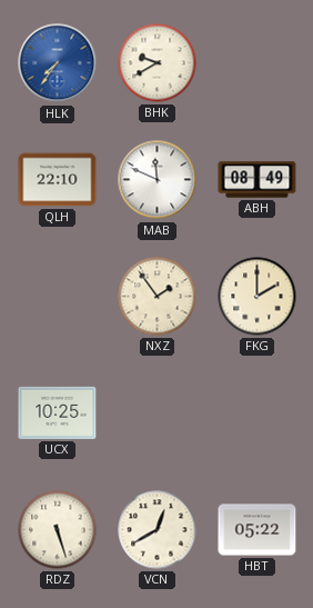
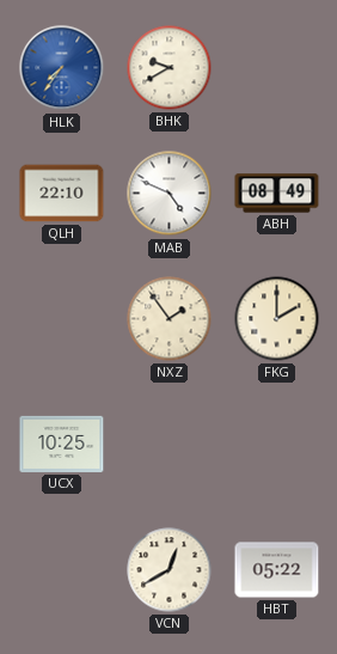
MAB: 11:49 -> 4:49 (170, 194)
RDZ: 5:27 -> none (58, 530)
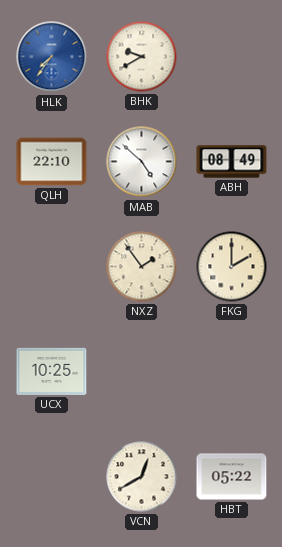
MAB: 4:49 -> 4:52 (142, 162)
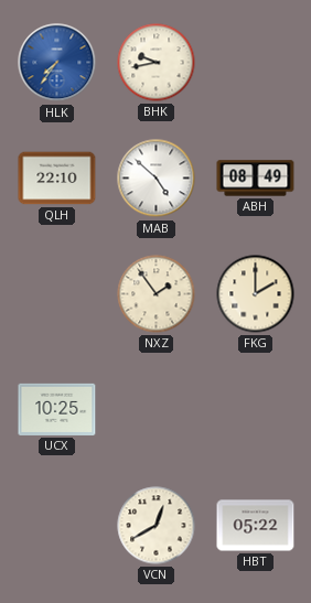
BHK: 9:40 -> 9:43 (157, 63)
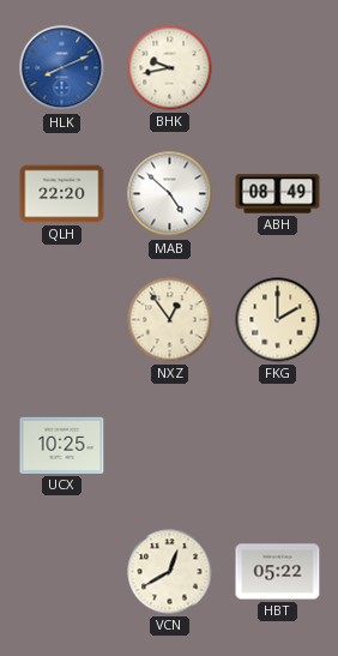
HLK: 7:36 -> 8:11 (62, 68)
QLH: 22:10 -> 22:20 (62, 194)
NXZ: 1:54 -> 12:54 (170, 320)
